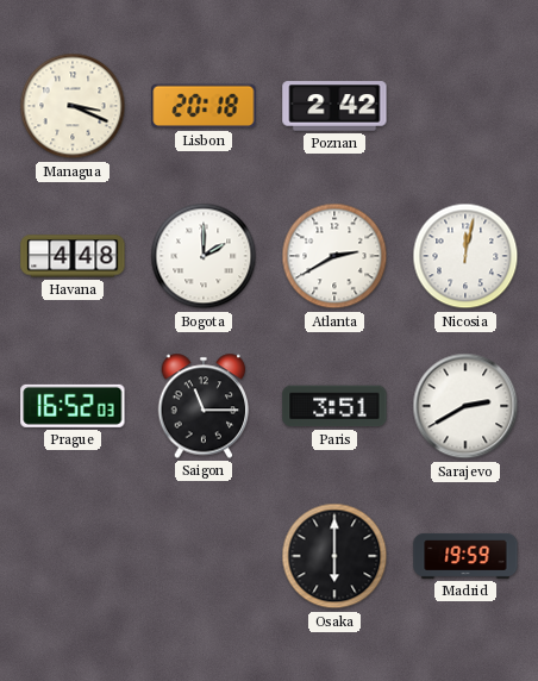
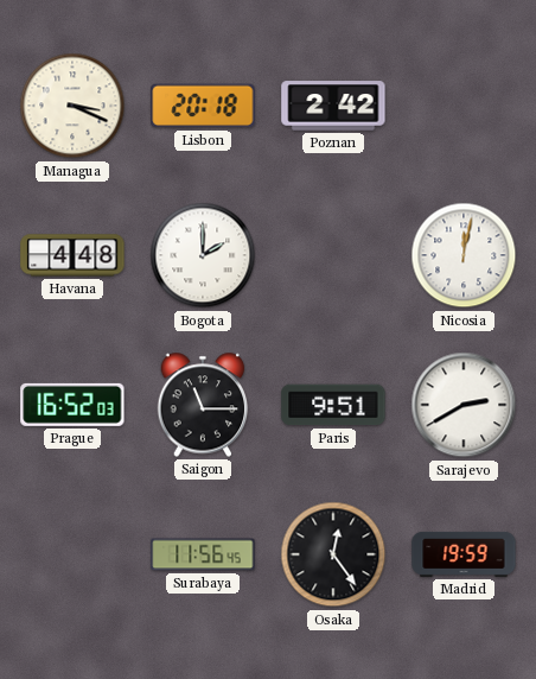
Atlanta: 2:40 -> none (334, 256)
Paris: 3:51 -> 9:51 (333, 405)
Surabaya: none -> 11:56 (203, 554)
Osaka: 6:00 -> 12:24 (333, 554)
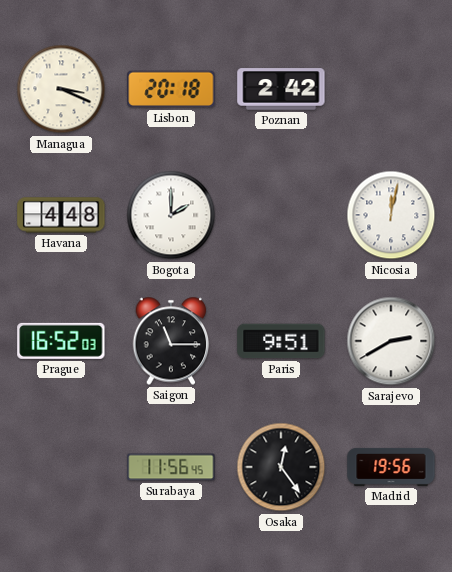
Madrid: 19:59 -> 19:56 (391, 467)
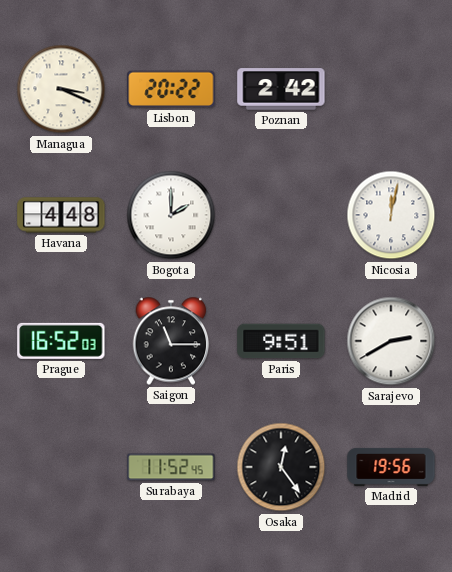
Lisbon: 20:18 -> 20:22 (171, 89)
Surabaya: 11:56 -> 11:52 (171, 467)
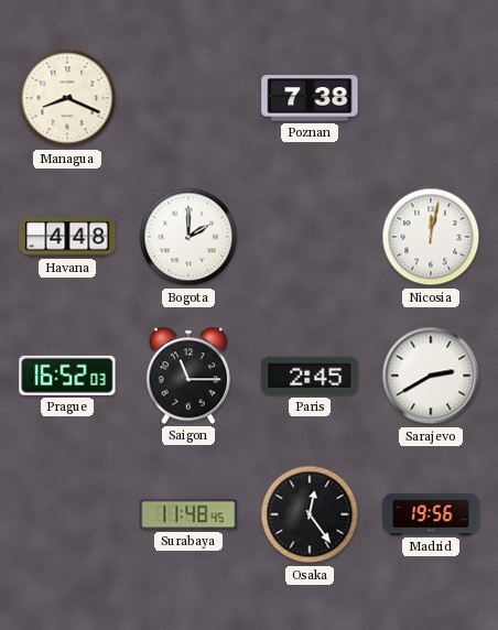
Managua: 3:19 -> 8:19 (67, 98)
Lisbon: 20:22 -> none (171, 89)
Poznan: 2:42 -> 7:38 (310, 98)
Paris: 9:51 -> 2:45 (310, 376)
Surabaya: 11:52 -> 11:48 (188, 514)
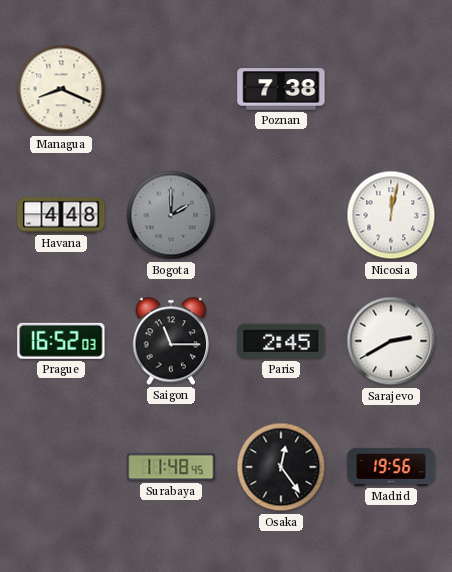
Bogota dial: white -> grey (171, 215)
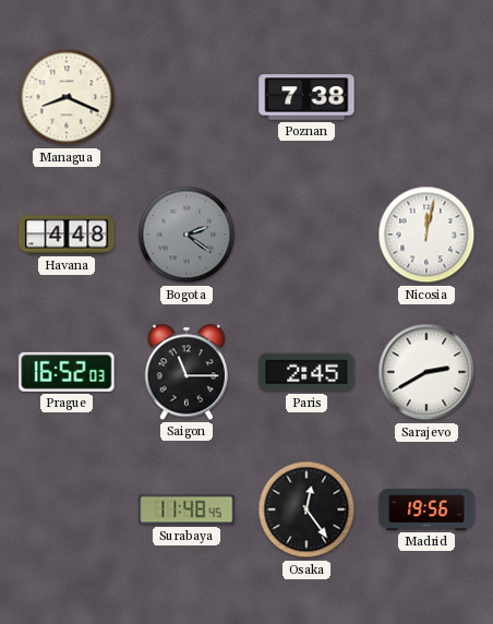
Bogota: 2:00 -> 2:21 (187, 235)
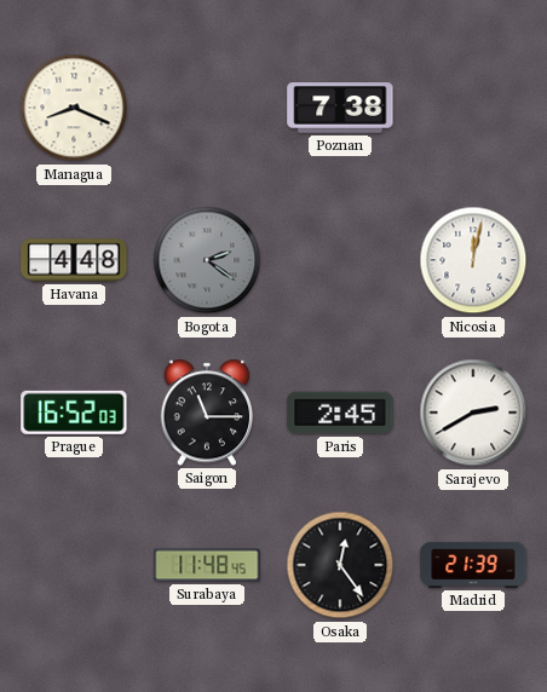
Madrid: 19:56 -> 21:39 (473, 565)
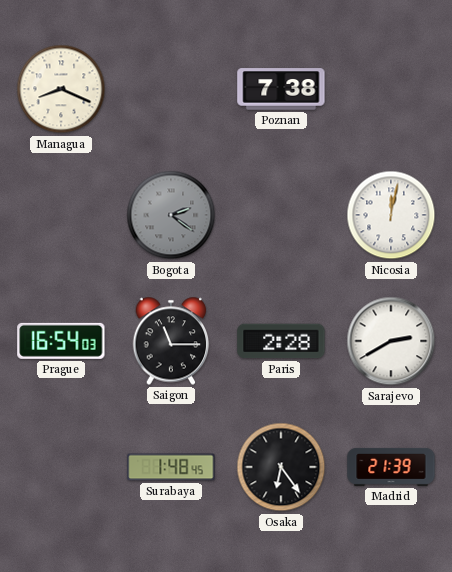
Havana: 4:48 -> none (74, 260)
Prague: 16:52 -> 16:54 (61, 341)
Paris: 2:45 -> 2:28 (281, 341)
Surabaya: 11:48 -> 1:48 (171, 467)
Osaka: 12:24 -> 6:24 (281, 467)
